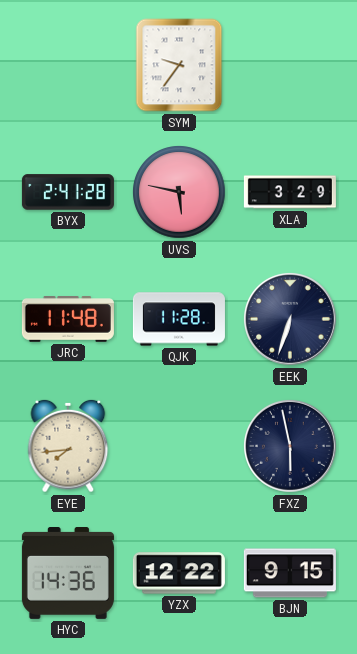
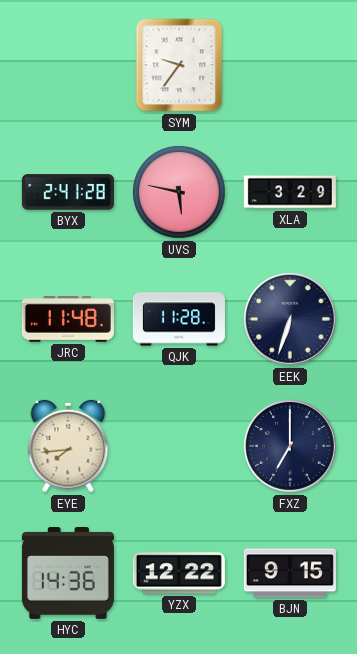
FXZ: 5:58 -> 7:00 (290, 446)
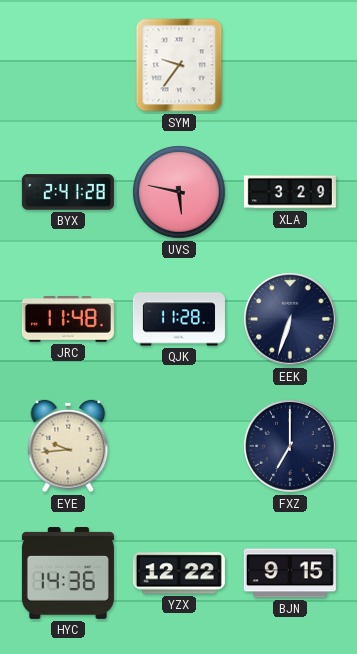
EYE: 7:44 -> 9:44 (68, 446)
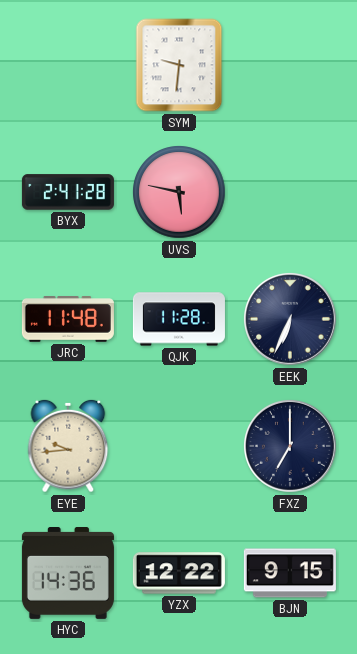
SYM: 9:36 -> 9:31 (179, 65)
XLA: 3:29 -> none (290, 192)
EEK: 6:33 -> 6:34 (290, 319)
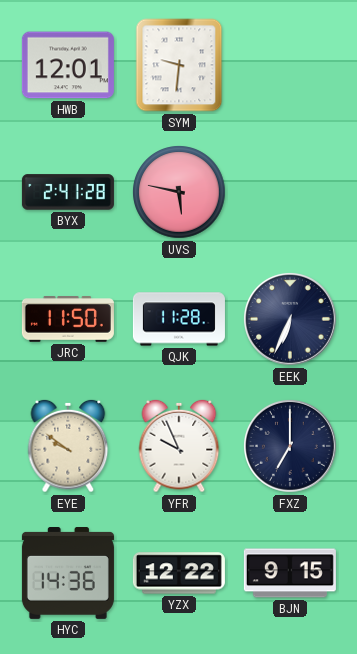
HWB: none -> 12:01 (68, 65)
JRC: 11:48 -> 11:50 (68, 320)
EYE: 9:44 -> 9:51 (68, 446)
YFR: none -> 9:56 (179, 446)
